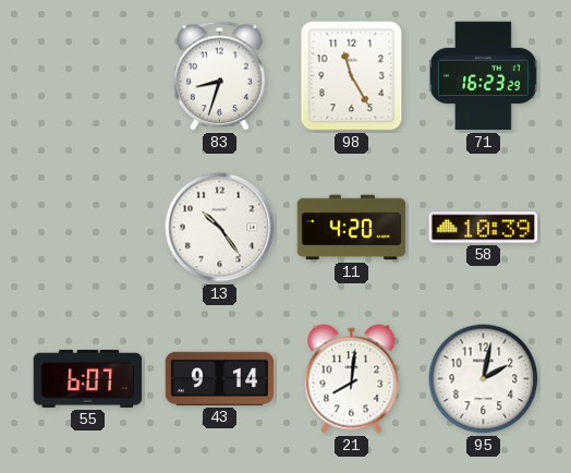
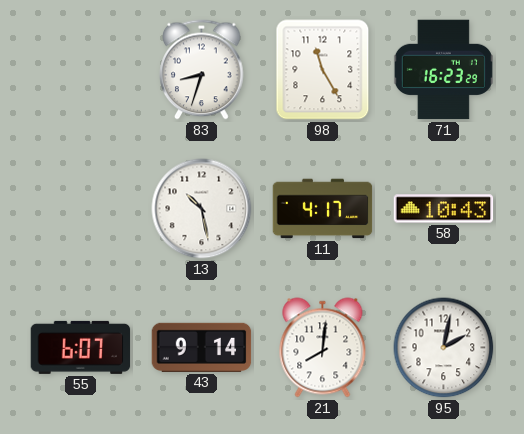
13: 10:24 -> 10:28 (202, 209)
11: 4:20 -> 4:17 (323, 209)
58: 10:39 -> 10:43 (444, 209)
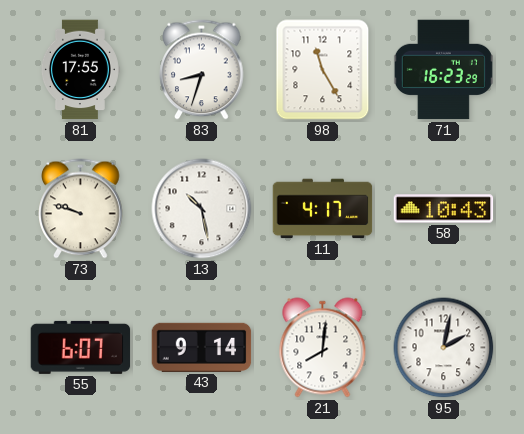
81: none -> 17:55 (80, 70)
73: none -> 9:48 (81, 209)
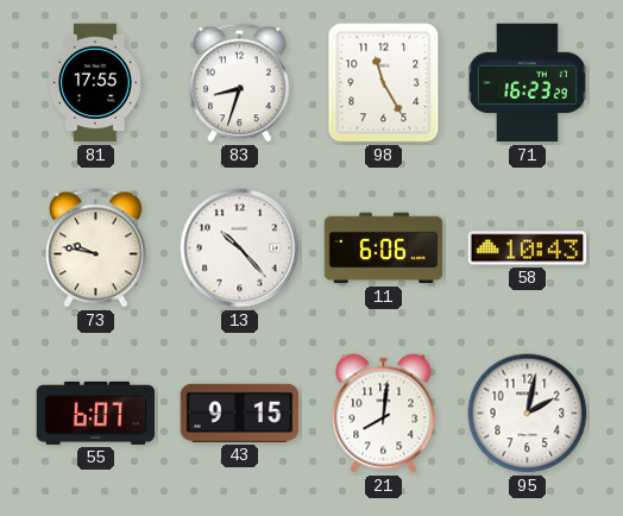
73: 9:48 -> 9:47 (96, 248)
13: 10:28 -> 10:23 (240, 248)
11: 4:17 -> 6:06 (384, 248)
43: 9:14 -> 9:15 (240, 413)
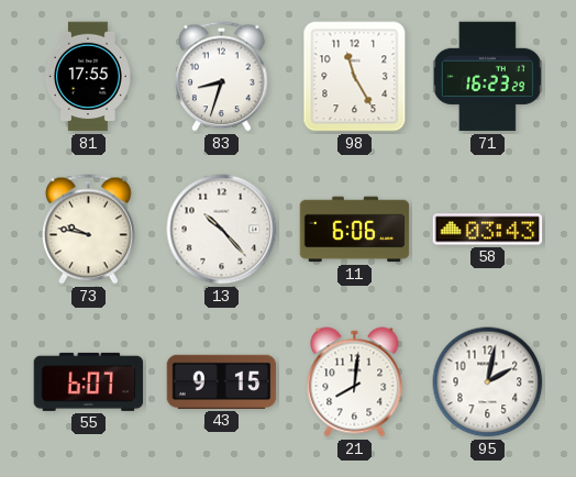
58: 10:43 -> 03:43 (488, 230)
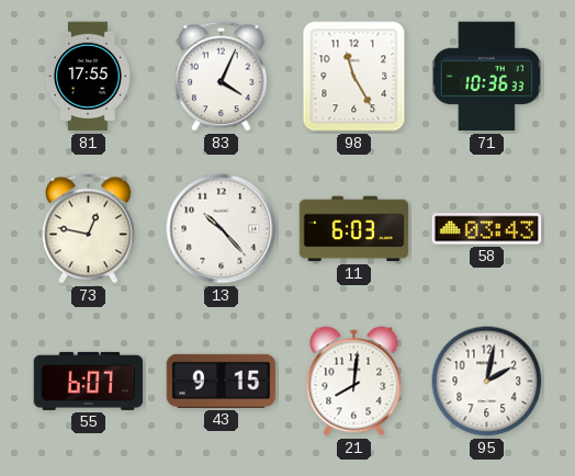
83: 8:33 -> 4:04 (222, 77)
71: 16:23 -> 10:36 (486, 77)
73: 9:47 -> 12:47 (89, 229)
11: 6:06 -> 6:03 (354, 229)
